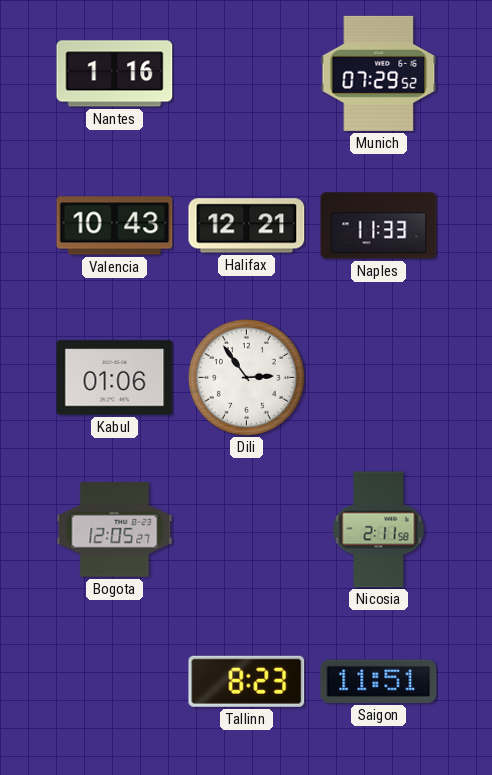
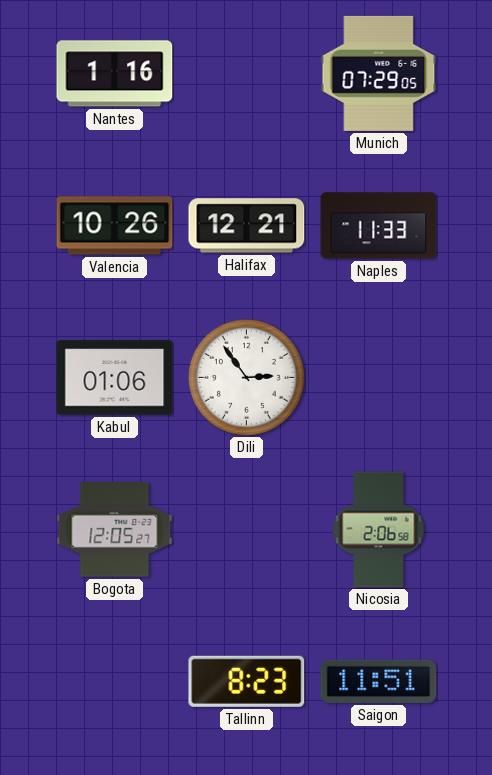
Munich: 07:29:52 -> 07:29:05 (379, 73)
Valencia: 10:43 -> 10:26 (115, 226)
Nicosia: 2:11 -> 2:06 (379, 530)
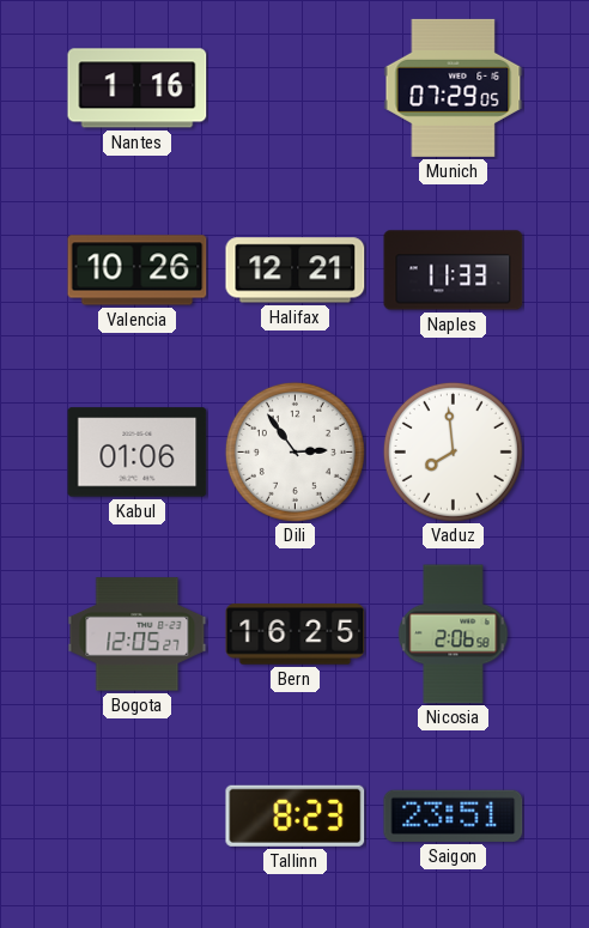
Vaduz: none -> 7:59 (453, 451)
Bern: none -> 16:25 (296, 635)
Saigon: 11:51 -> 23:51 (454, 815)
